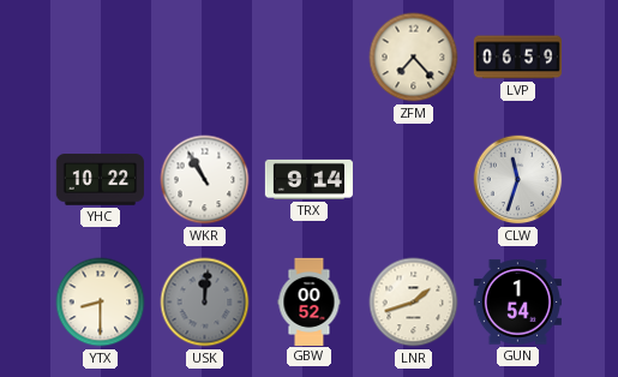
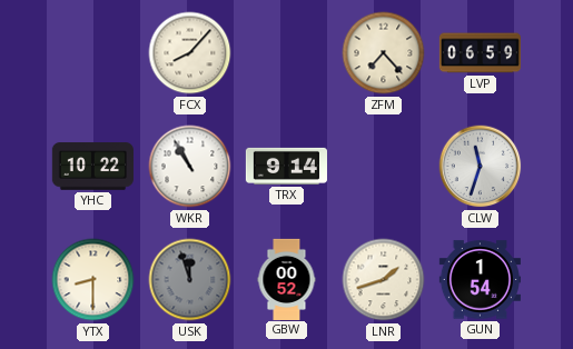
FCX: none -> 8:07 (190, 53)
USK: 12:01 -> 11:57 (190, 280)
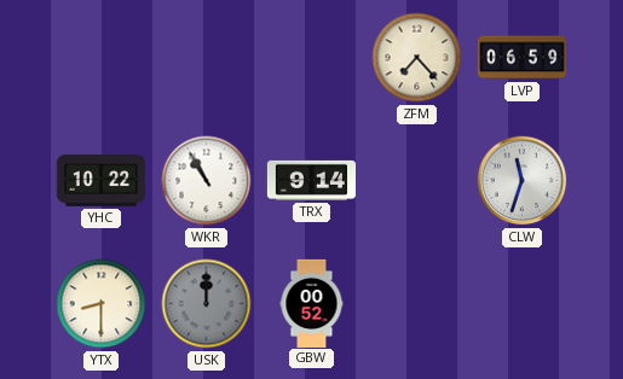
FCX: 8:07 -> none (190, 53)
USK: 11:57 -> 12:00 (207, 304)
LNR: 1:42 -> none (384, 280)
GUN: 1:54 -> none (480, 280)
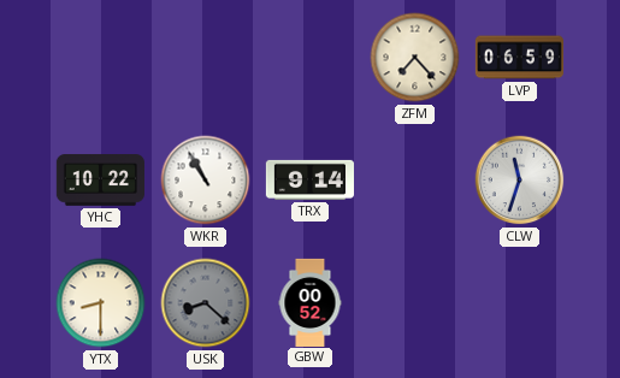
USK: 12:00 -> 8:22 (206, 303)
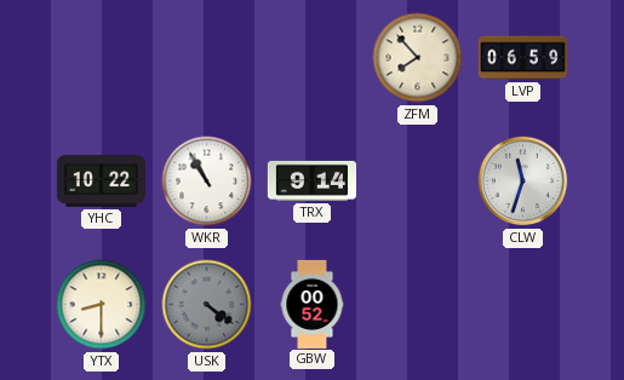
ZFM: 7:23 -> 7:53 (418, 58)
USK: 8:22 -> 4:21 (207, 305)
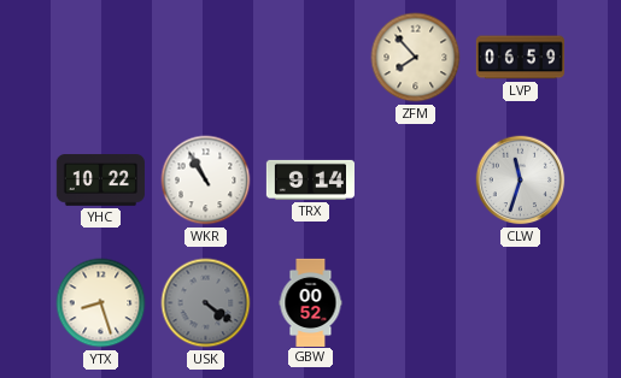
YTX: 8:30 -> 8:27 (101, 303)
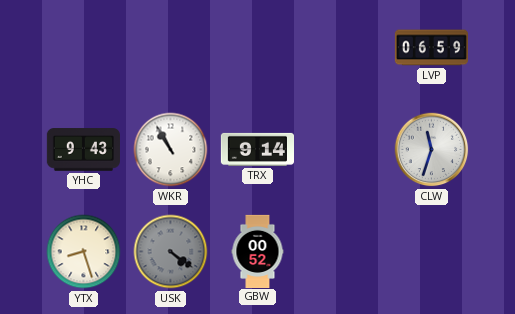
ZFM: 7:53 -> none (416, 58)
YHC: 10:22 -> 9:43 (83, 150)
